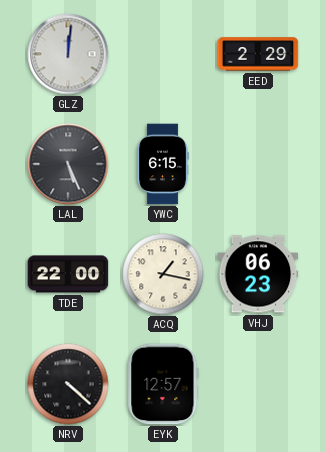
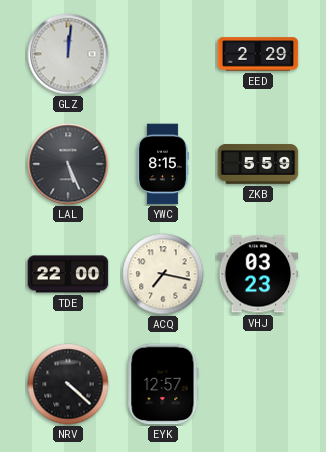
YWC: 6:15 -> 8:15 (163, 164)
ZKB: none -> 5:59 (258, 164)
ACQ: 1:17 -> 7:17 (163, 274)
VHJ: 06:23 -> 03:23 (258, 274)
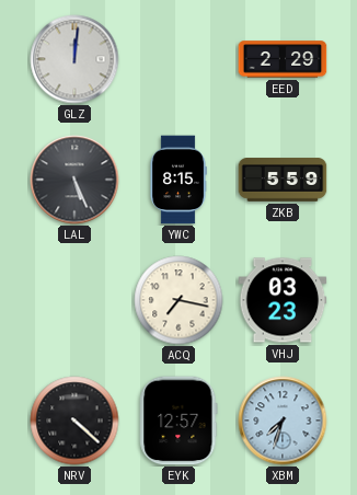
TDE: 22:00 -> none (68, 274)
XBM: none -> 7:33 (283, 421)
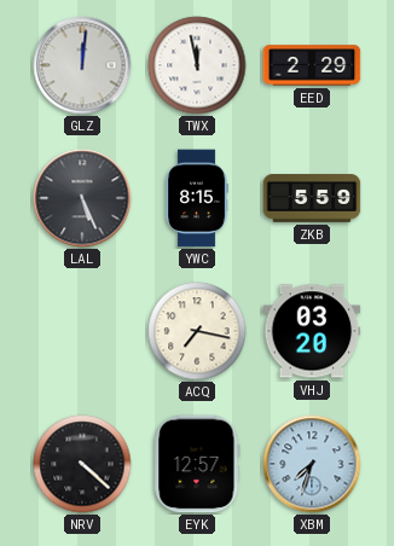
TWX: none -> 11:58 (197, 65)
VHJ: 03:23 -> 03:20 (312, 331)
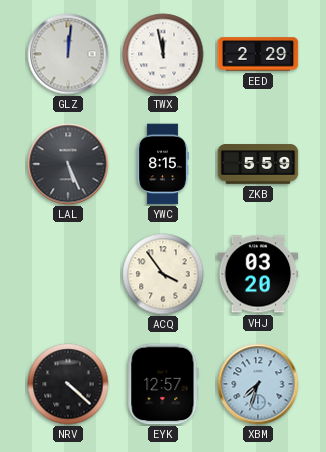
ACQ: 7:17 -> 3:54 (163, 274)
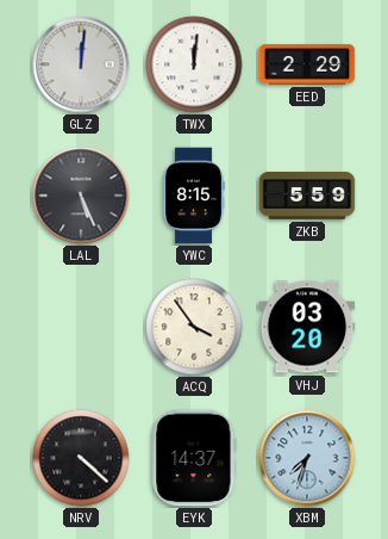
TWX: 11:58 -> 12:01 (194, 64)
EYK: 12:57 -> 14:37 (194, 458)
